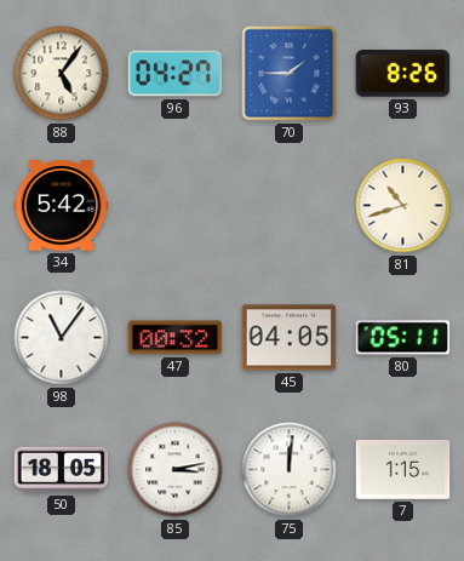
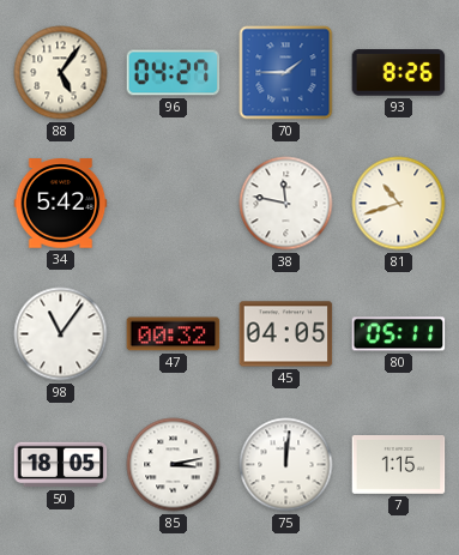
38: none -> 11:47 (286, 204)
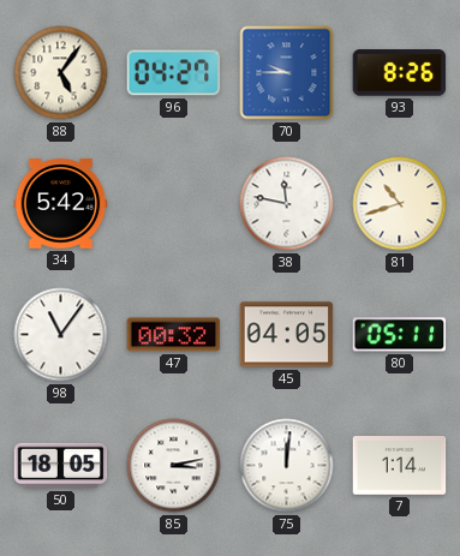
70: 1:45 -> 9:45 (287, 73)
7: 1:15 -> 1:14 (400, 466)
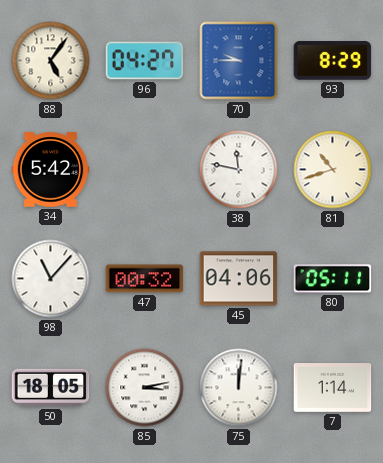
93: 8:26 -> 8:29 (333, 61)
98: 11:06 -> 11:07 (51, 279)
45: 04:05 -> 04:06 (239, 279)
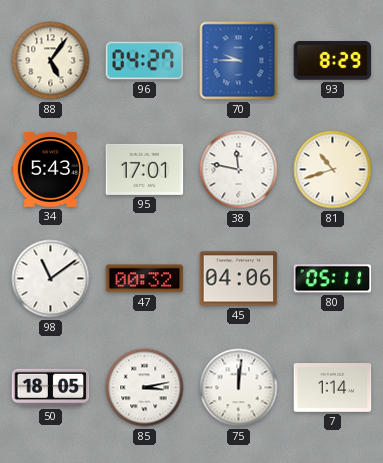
34: 5:42 -> 5:43 (51, 170)
95: none -> 17:01 (145, 169)
98: 11:07 -> 11:09 (51, 279)
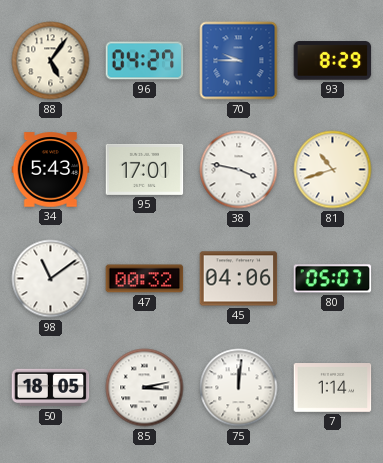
38: 11:47 -> 3:47 (239, 170)
80: 05:11 -> 05:07 (333, 279)
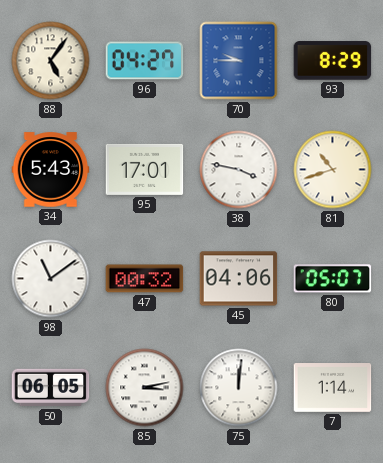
50: 18:05 -> 06:05 (51, 388)
